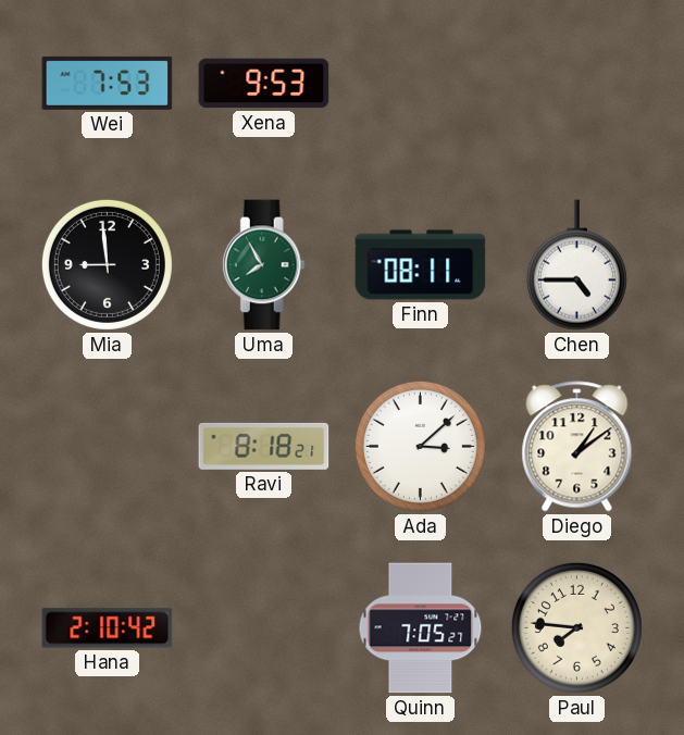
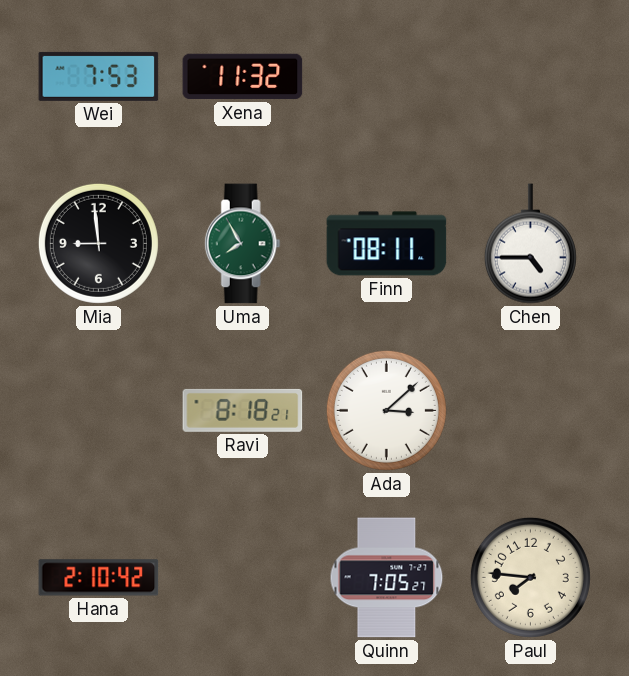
Xena: 9:53 -> 11:32 (243, 77)
Diego: 1:09 -> none (577, 447)
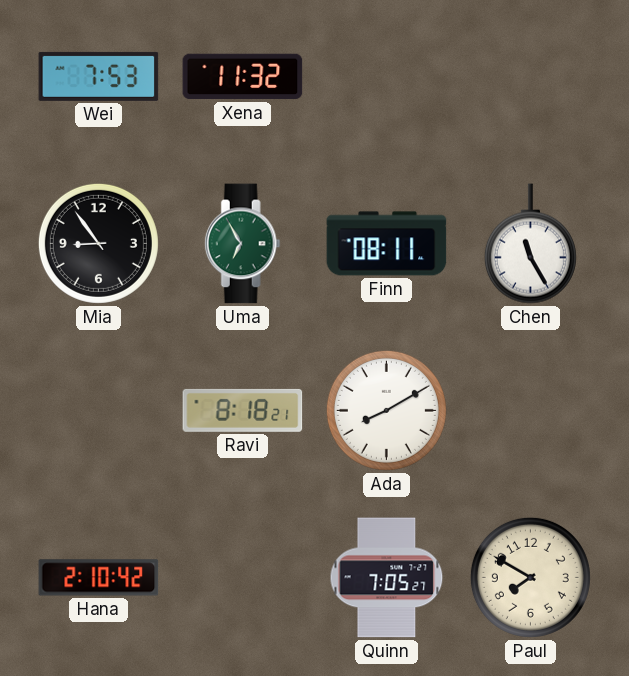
Mia: 8:59 -> 8:54 (98, 243)
Uma: 7:55 -> 6:55 (242, 244)
Chen: 4:45 -> 11:25 (530, 244)
Ada: 3:08 -> 8:10 (386, 410)
Paul: 7:46 -> 7:50 (530, 577)
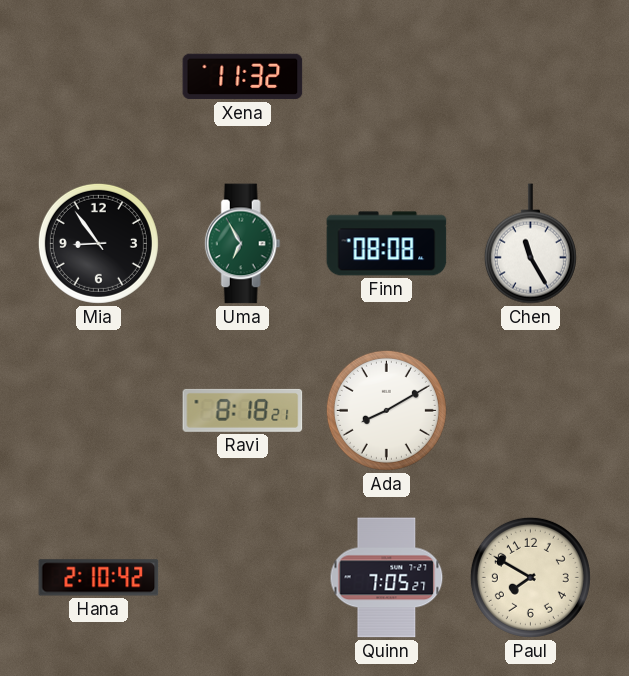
Wei: 7:53 -> none (99, 76)
Finn: 08:11 -> 08:08 (387, 244)
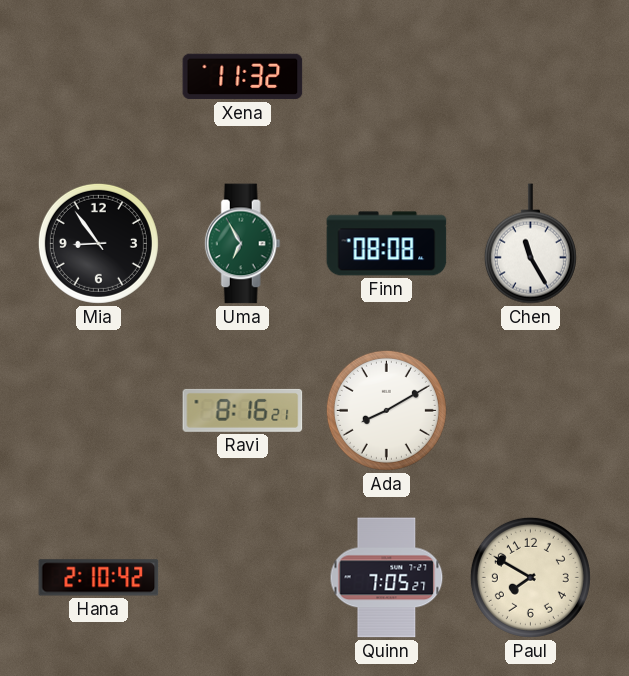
Ravi: 8:18 -> 8:16 (243, 410)
